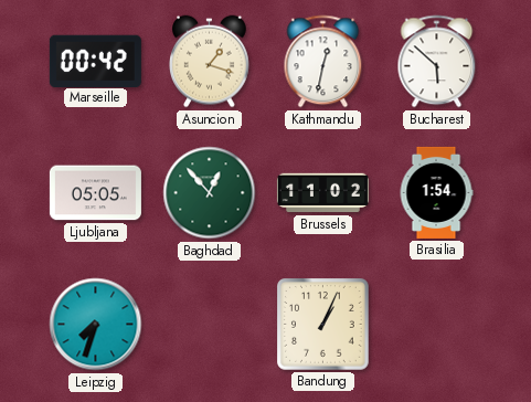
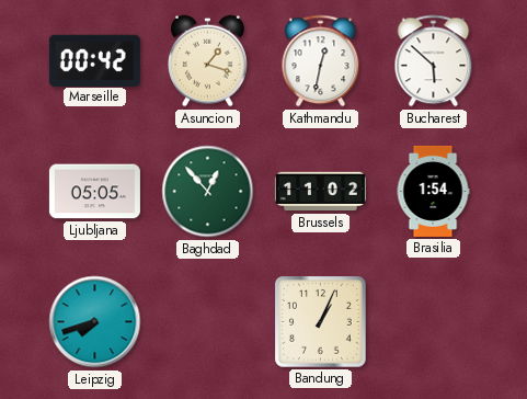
Leipzig: 7:33 -> 7:42 (95, 322)
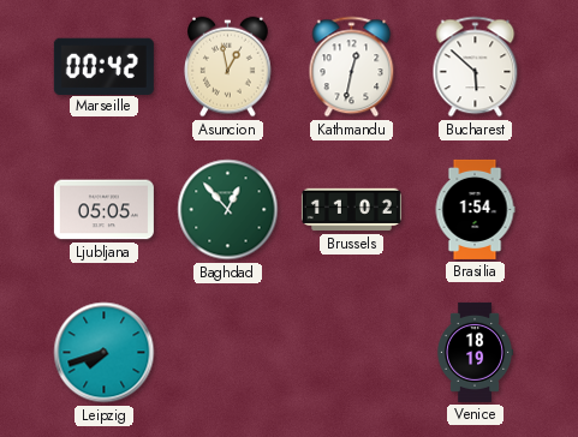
Asuncion: 1:18 -> 12:58 (228, 67)
Bandung: 1:04 -> none (321, 322)
Venice: none -> 18:19 (475, 352)
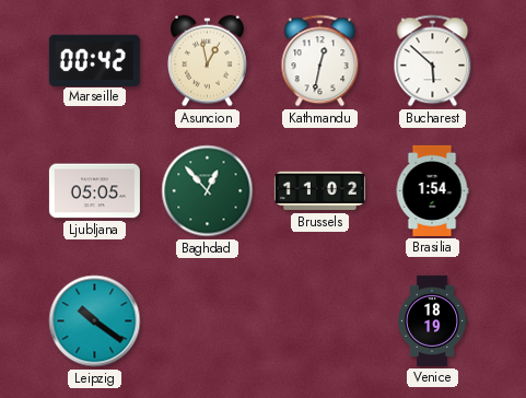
Leipzig: 7:42 -> 10:21 (95, 321)
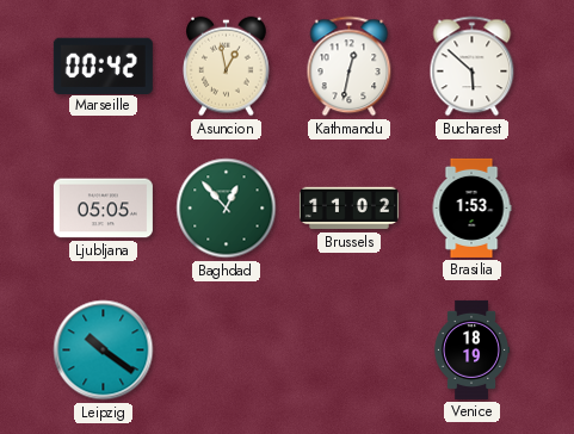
Brasilia: 1:54 -> 1:53 (471, 207)
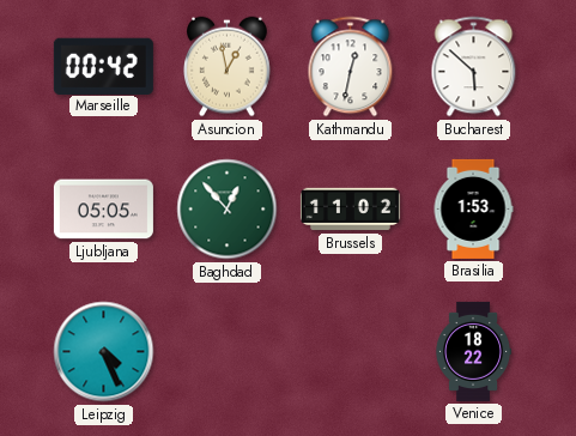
Leipzig: 10:21 -> 4:26 (104, 352)
Venice: 18:19 -> 18:22 (473, 351)
